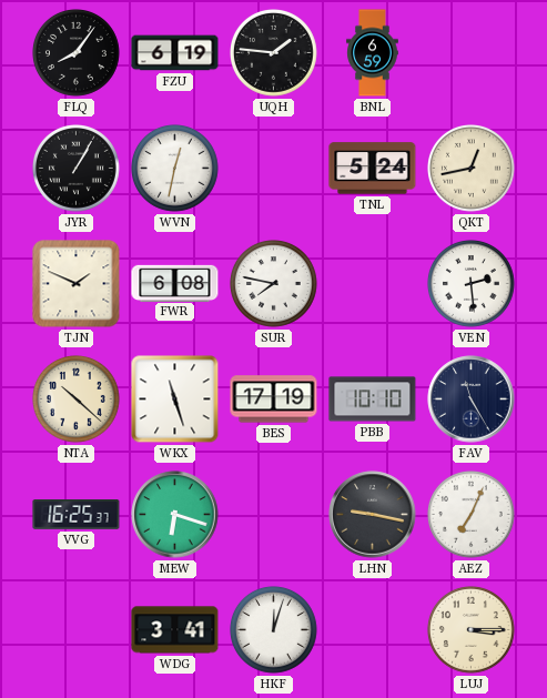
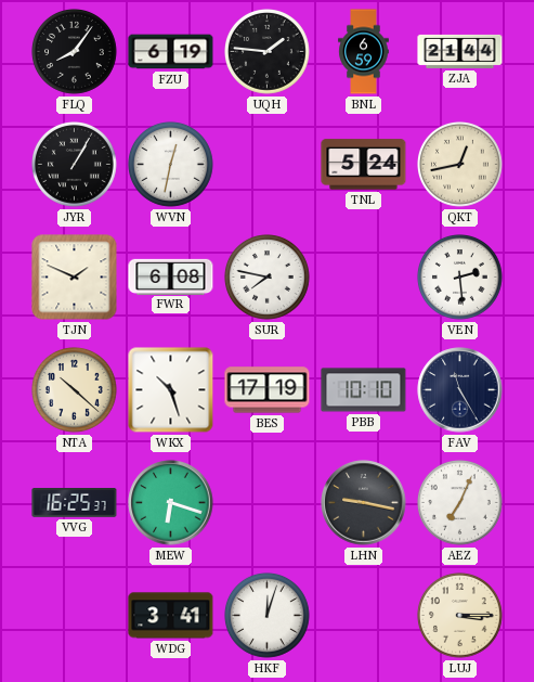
ZJA: none -> 21:44 (460, 51)
WKX: 11:27 -> 10:27 (171, 390)
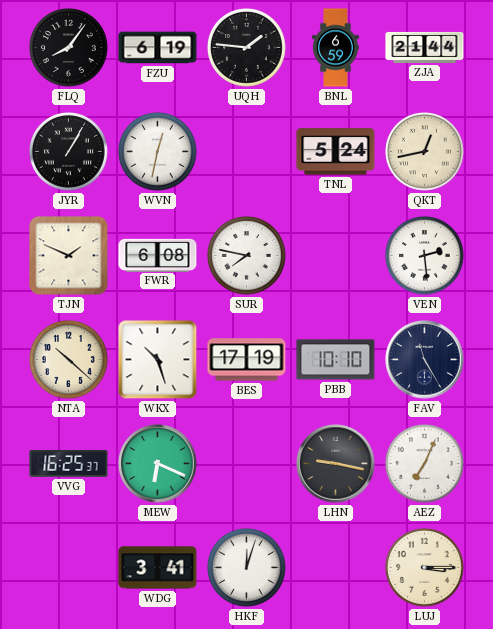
MEW: 6:18 -> 6:19 (158, 464)
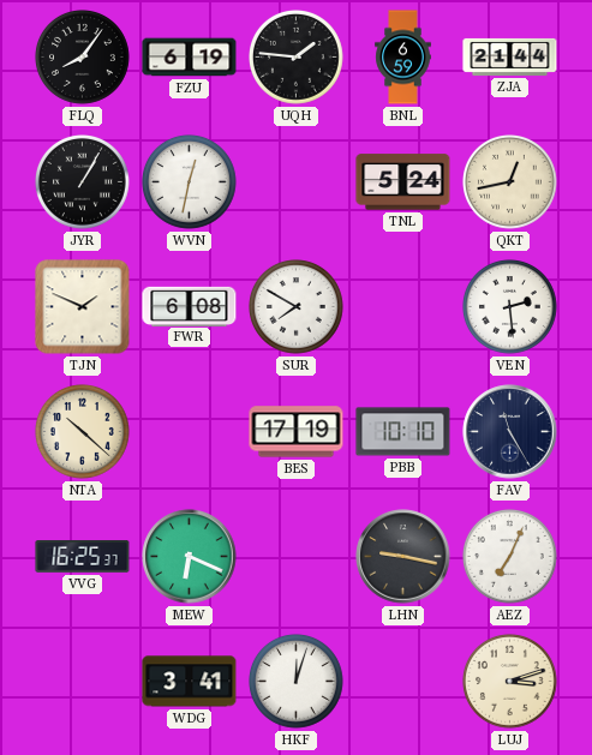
SUR: 7:47 -> 7:50 (297, 307)
WKX: 10:27 -> none (158, 360)
LUJ: 3:15 -> 3:12 (510, 682)
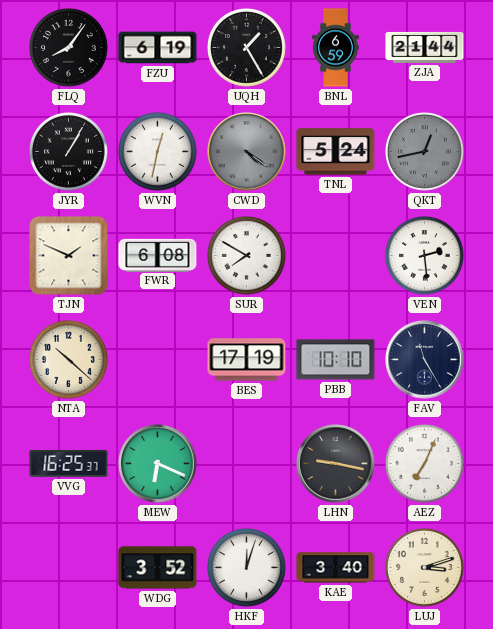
UQH: 1:46 -> 1:25 (247, 48)
CWD: none -> 4:21 (247, 152)
QKT dial: cream -> grey (425, 152)
WDG: 3:41 -> 3:52 (158, 568)
KAE: none -> 3:40 (336, 568)
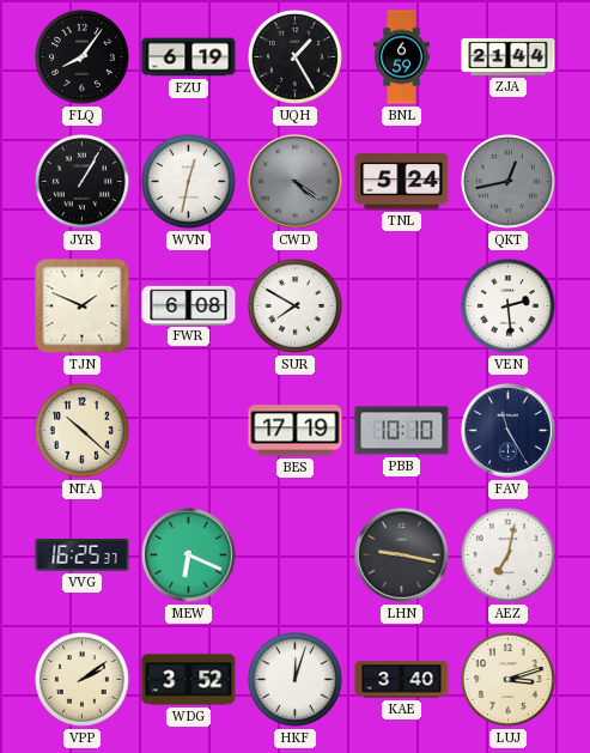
AEZ: 7:04 -> 7:02 (509, 555)
VPP: none -> 2:09 (83, 680)
